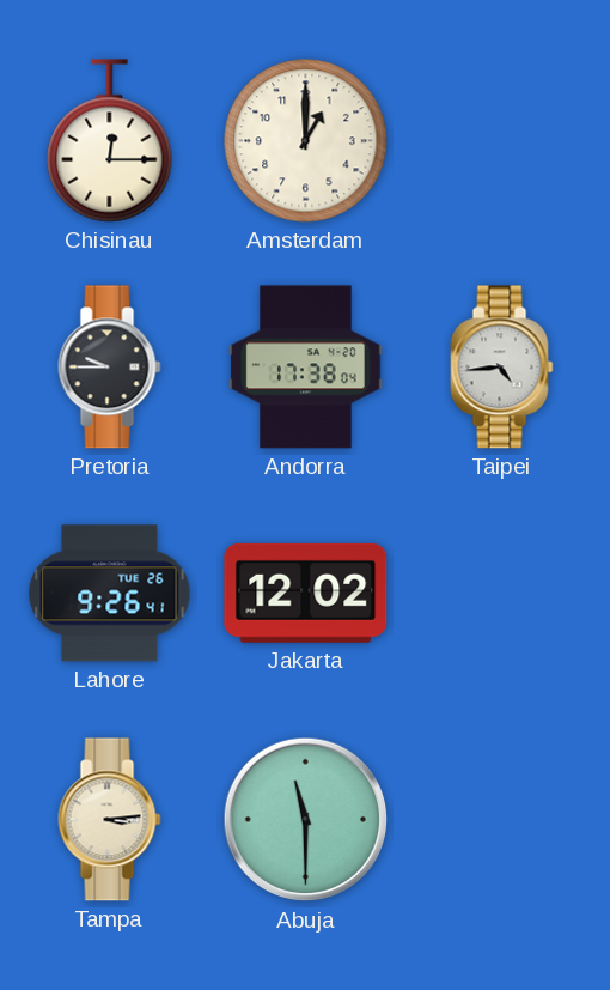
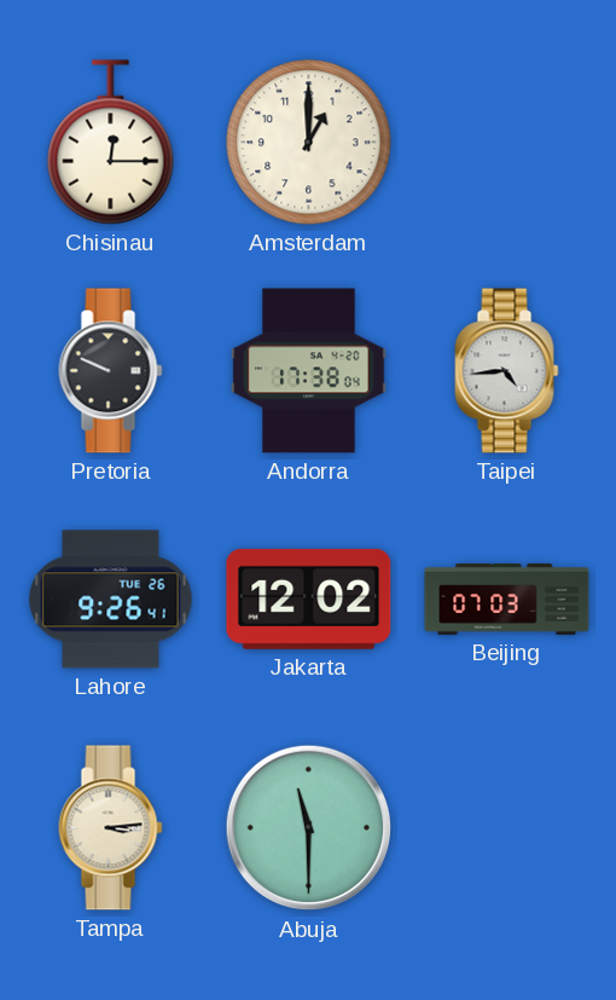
Pretoria: 9:45 -> 9:49 (111, 371)
Beijing: none -> 07:03 (507, 600)
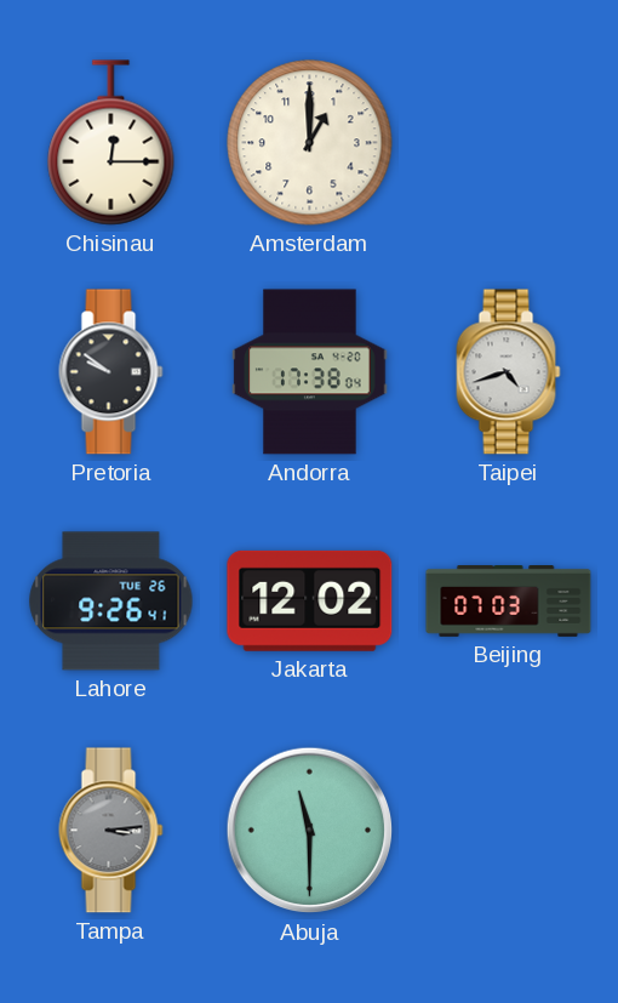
Pretoria: 9:49 -> 9:51 (111, 372)
Taipei: 4:44 -> 4:42 (509, 372)
Tampa dial: cream -> grey (111, 831)
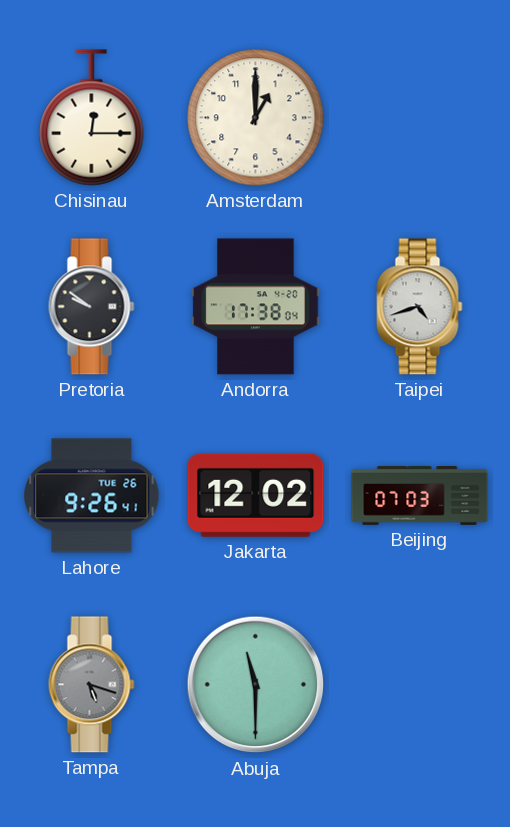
Tampa: 3:14 -> 5:18 (92, 685)
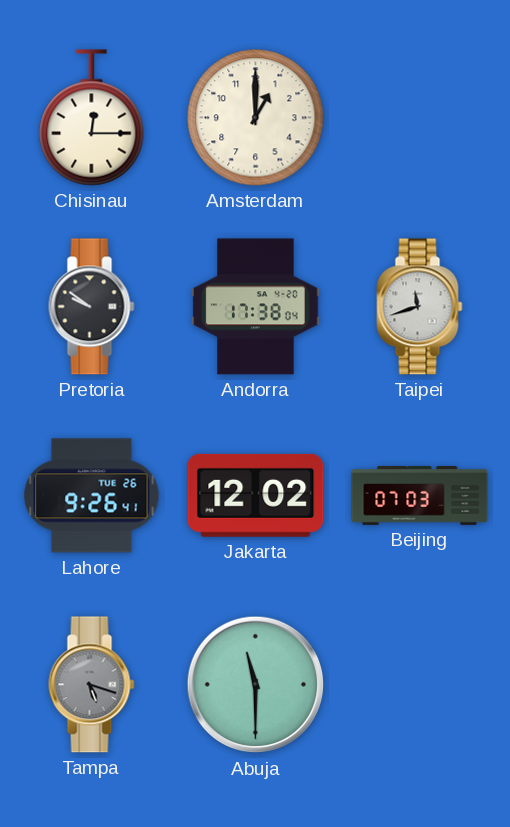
Taipei: 4:42 -> 11:42 (420, 307)
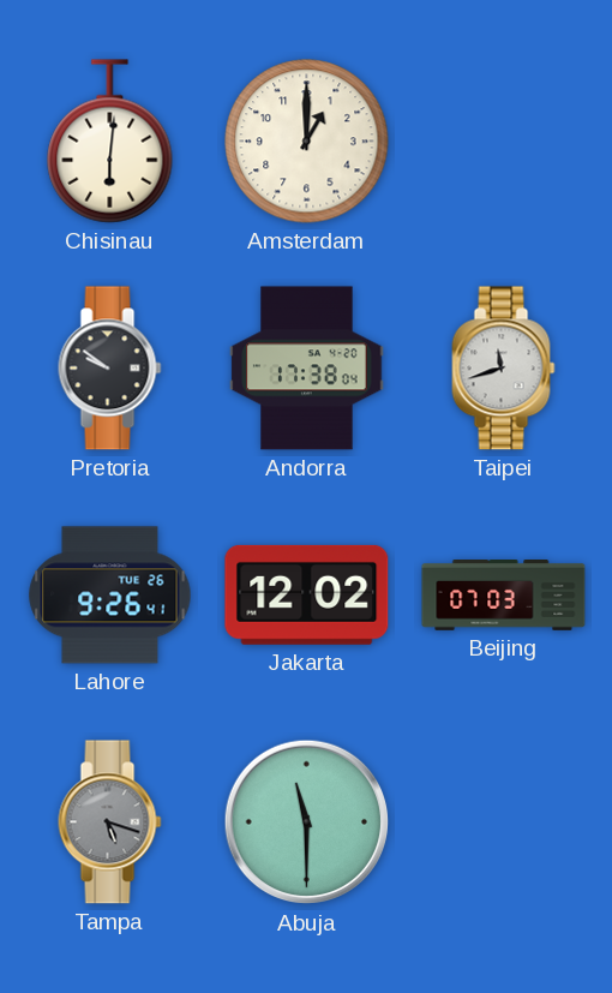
Chisinau: 12:15 -> 6:01 (110, 142)
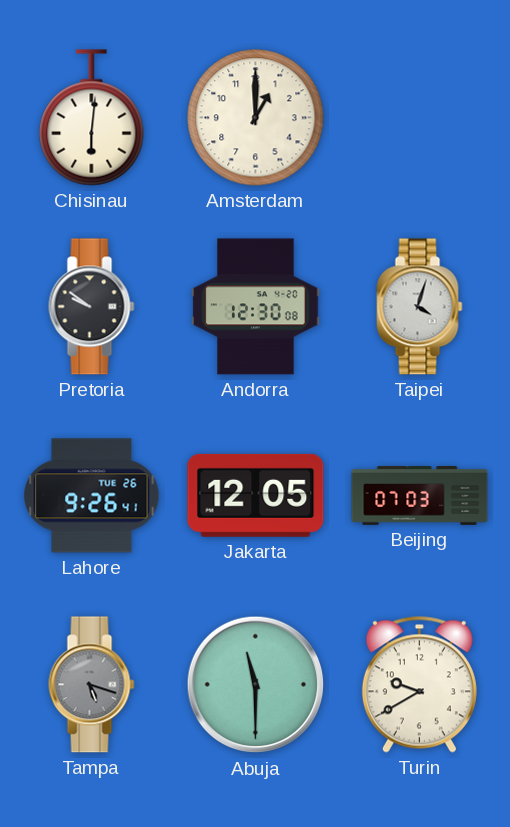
Andorra: 17:38 -> 12:30 (256, 307)
Taipei: 11:42 -> 4:03 (420, 307)
Jakarta: 12:02 -> 12:05 (256, 495)
Turin: none -> 9:40 (419, 684)
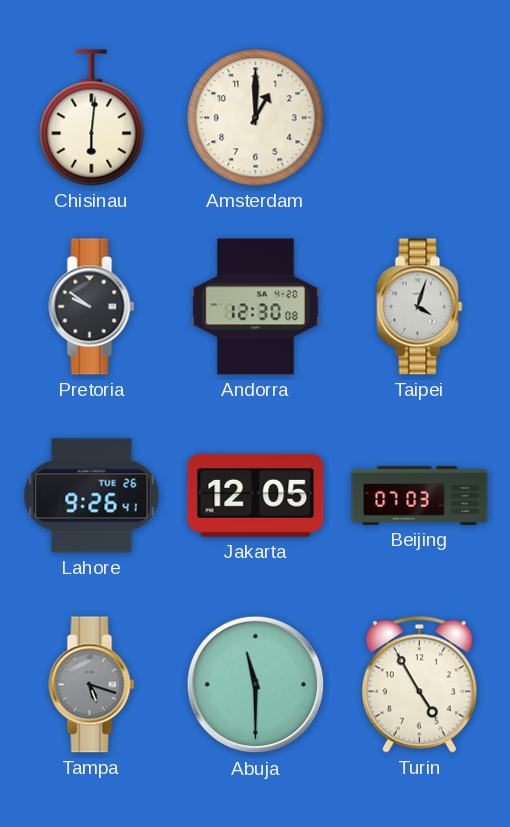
Turin: 9:40 -> 4:55 (419, 684)
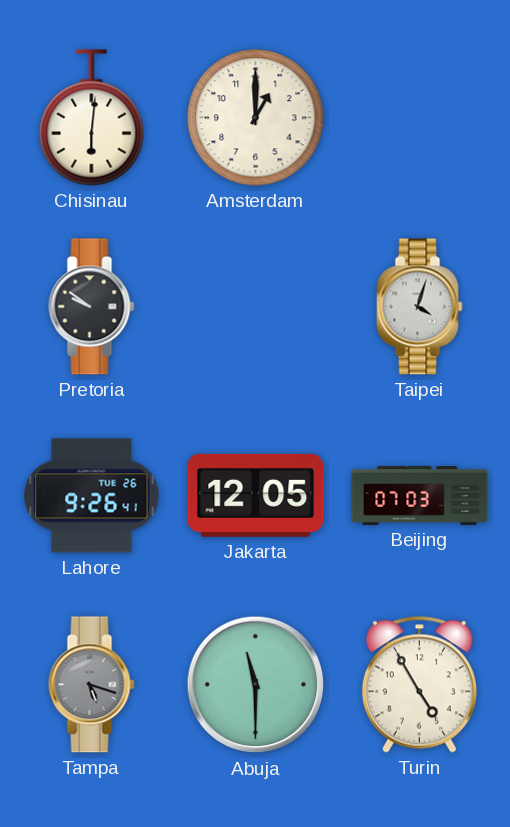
Andorra: 12:30 -> none (256, 307)
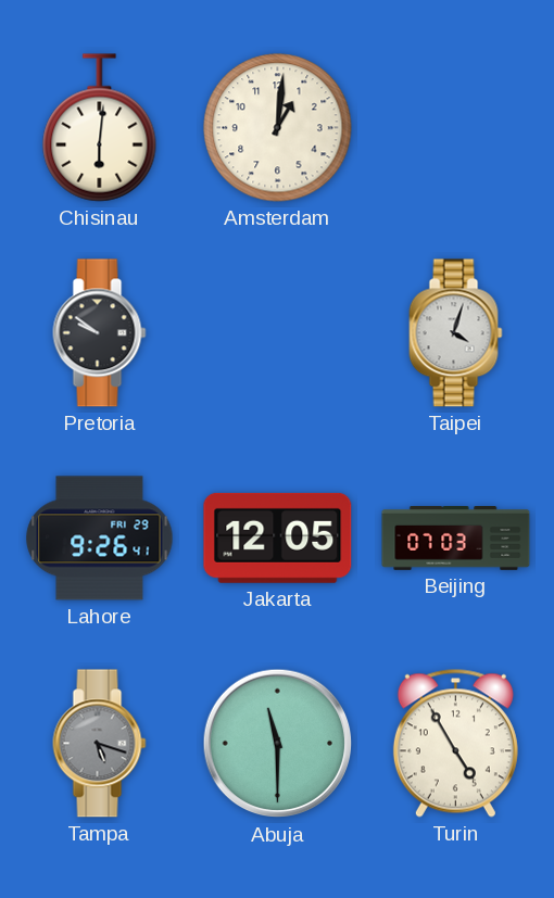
Amsterdam: 1:00 -> 1:01 (278, 128)
Lahore date: TUE 26 -> FRI 29 (100, 539)
